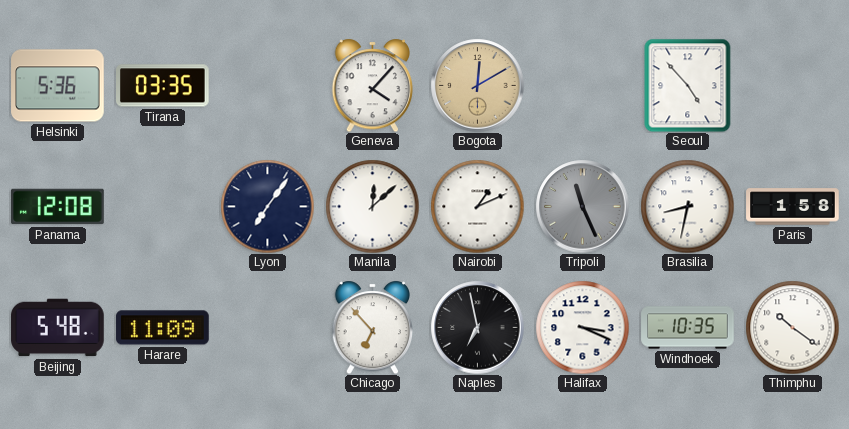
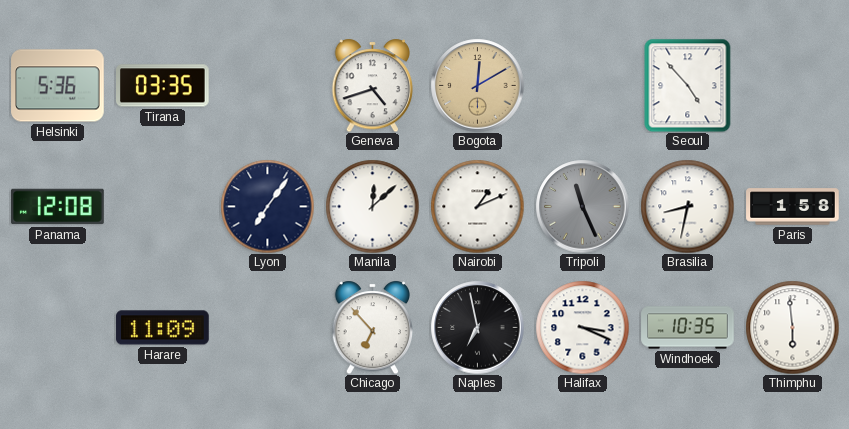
Geneva: 4:07 -> 4:42 (373, 85)
Beijing: 5:48 -> none (58, 328)
Thimphu: 10:21 -> 5:59 (792, 327)
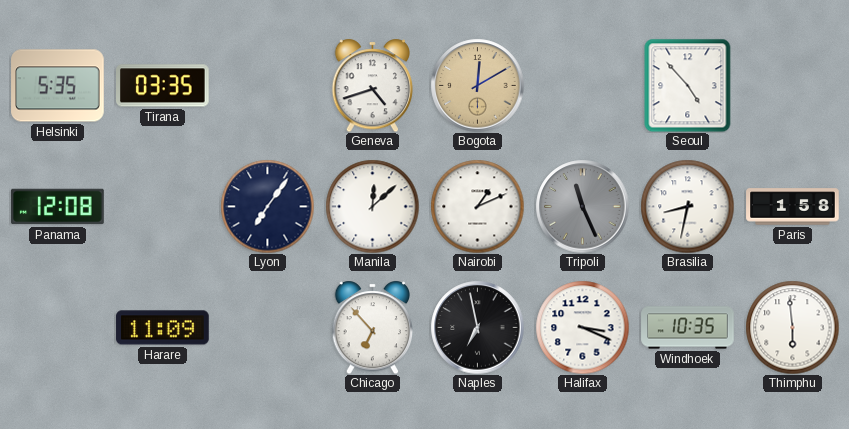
Helsinki: 5:36 -> 5:35 (58, 86)
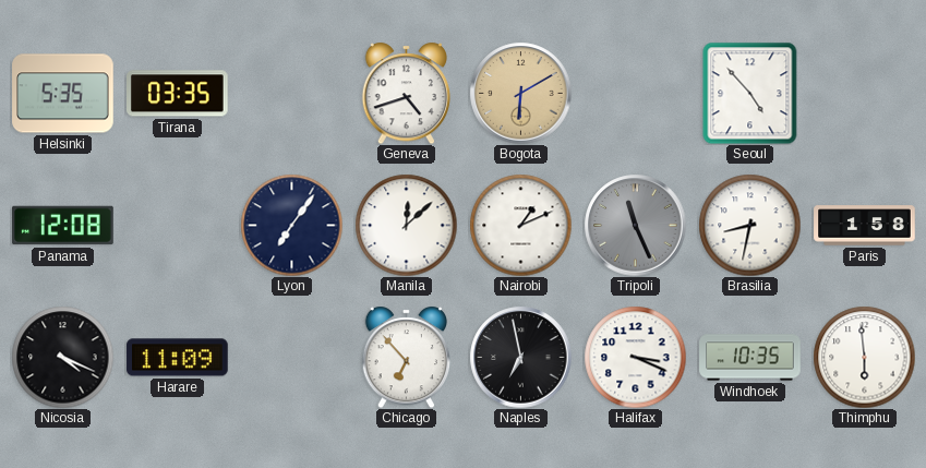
Bogota: 12:10 -> 6:10 (520, 93)
Nicosia: none -> 4:19 (62, 357)
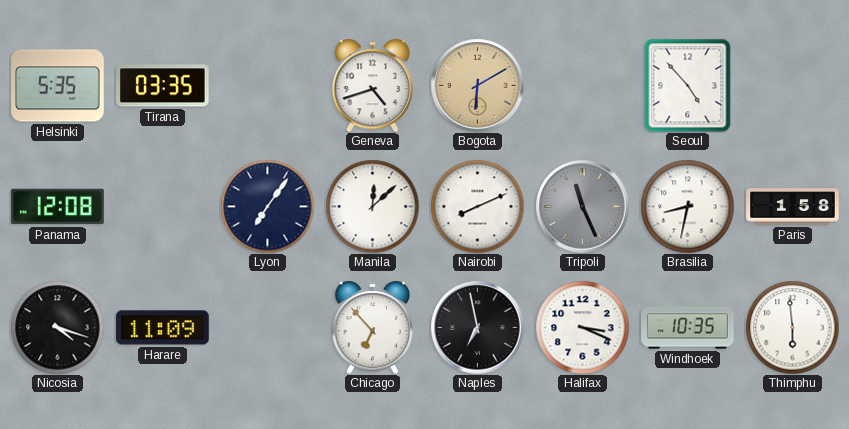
Nairobi: 1:11 -> 8:11 (477, 206)
Nicosia: 4:19 -> 4:18 (57, 327)
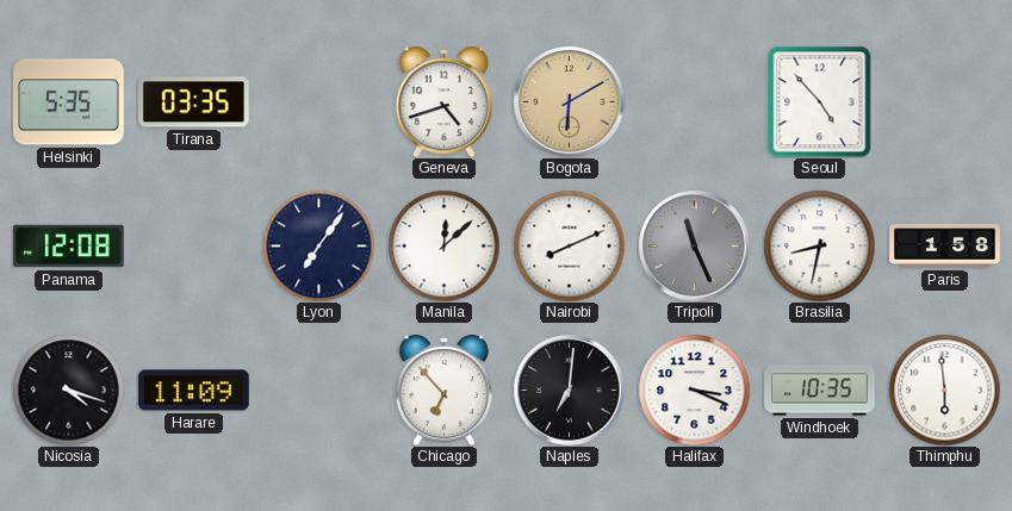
Naples: 6:58 -> 7:01 (569, 390)
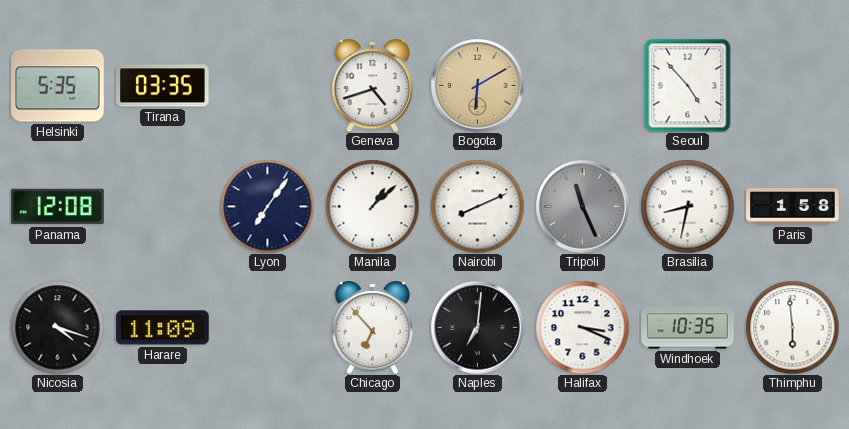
Manila: 12:08 -> 1:08 (372, 206)
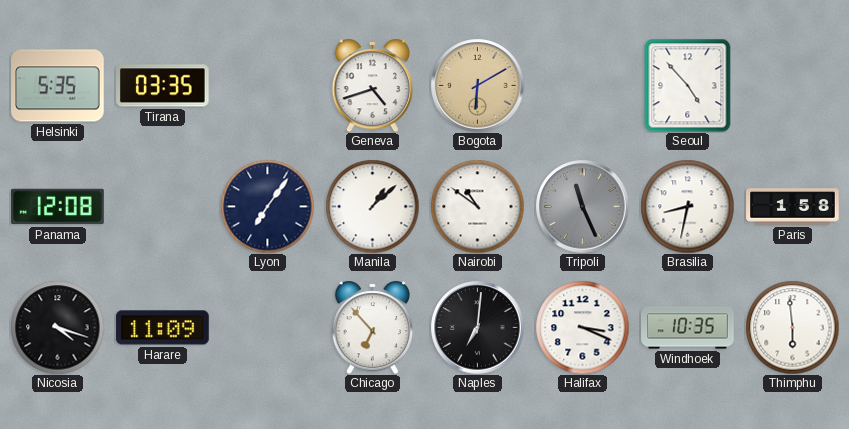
Nairobi: 8:11 -> 10:51 (477, 206)
